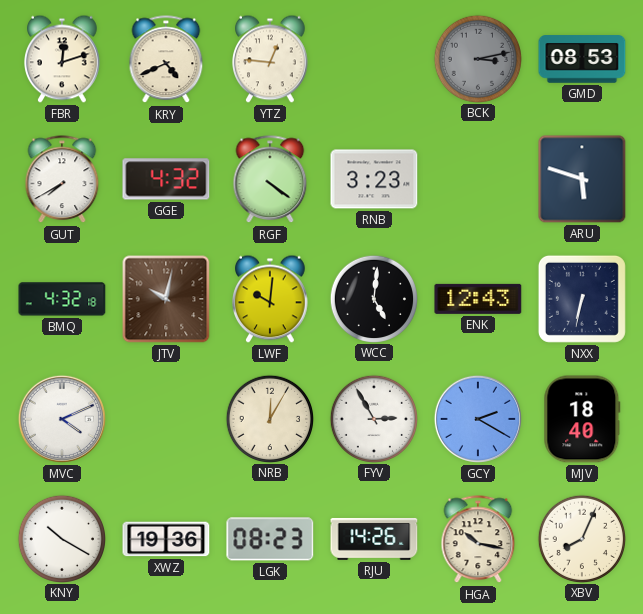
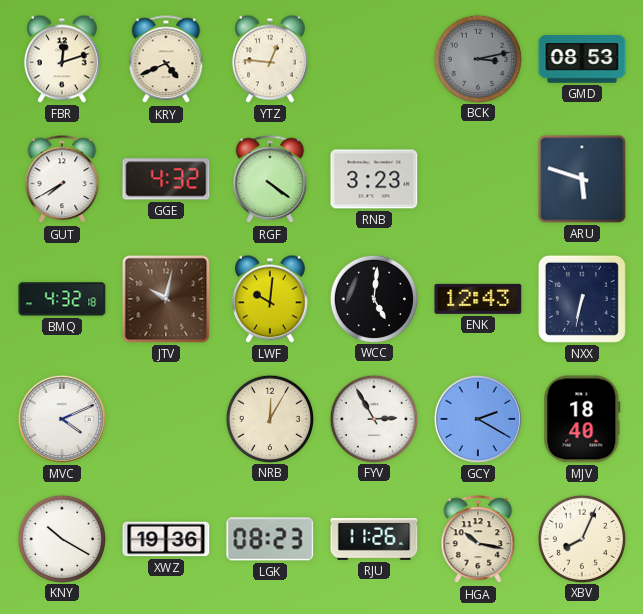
RJU: 14:26 -> 11:26 (374, 539)
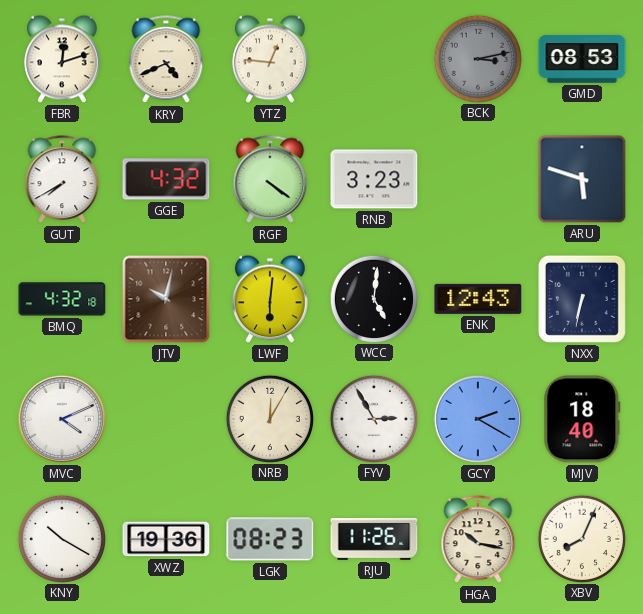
LWF: 10:01 -> 6:01 (271, 299)
